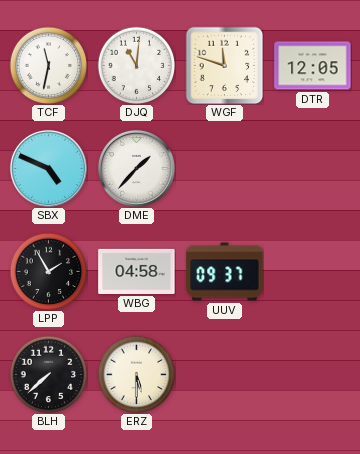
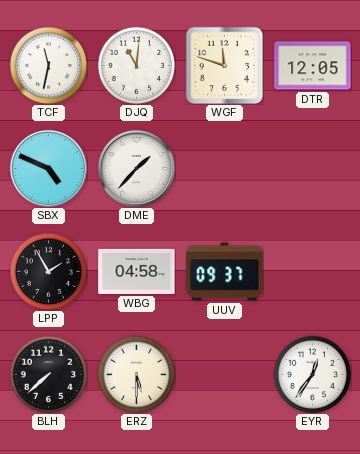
EYR: none -> 12:36 (312, 374)
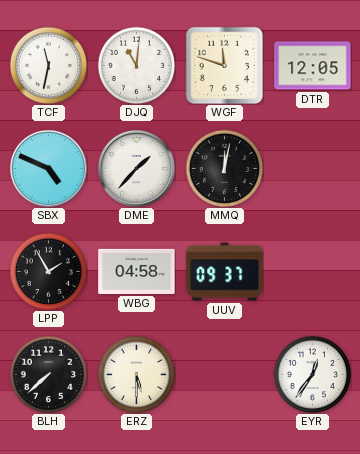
MMQ: none -> 12:02 (224, 168)
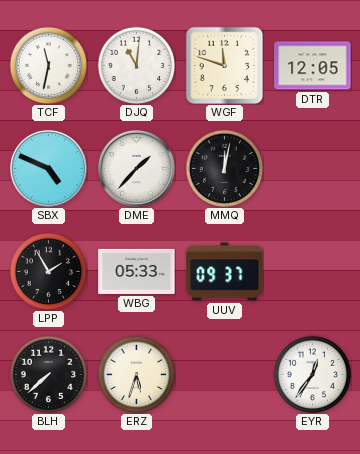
WBG: 04:58 -> 05:33 (137, 271)
ERZ: 5:30 -> 5:33 (136, 374)
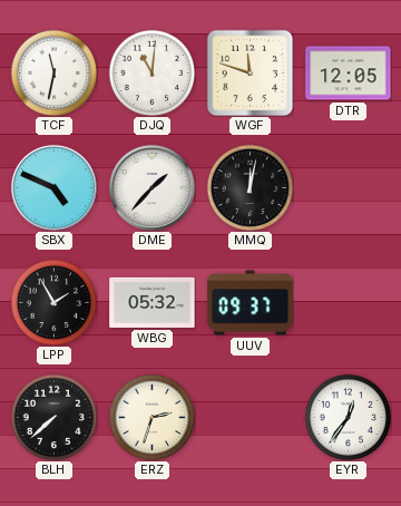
WBG: 05:33 -> 05:32 (153, 302)
ERZ: 5:33 -> 2:33 (151, 417)
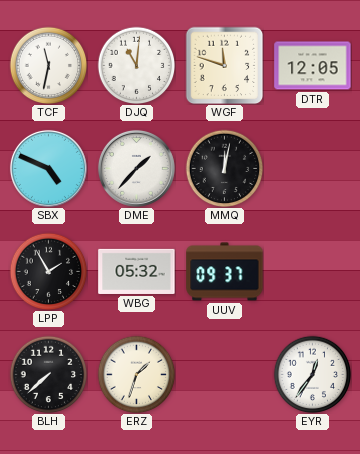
ERZ: 2:33 -> 1:33 (136, 374)
